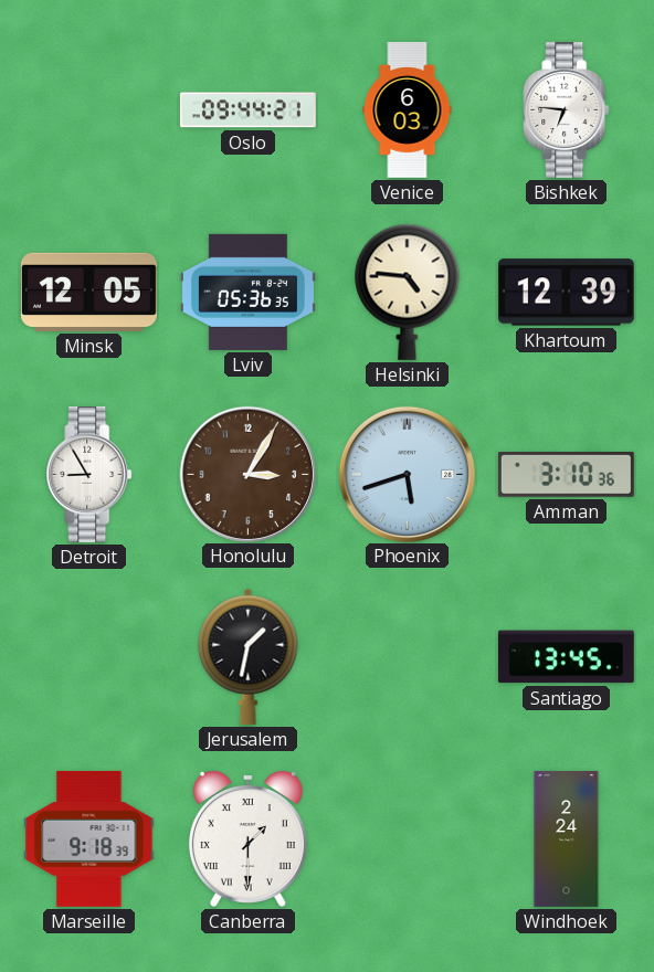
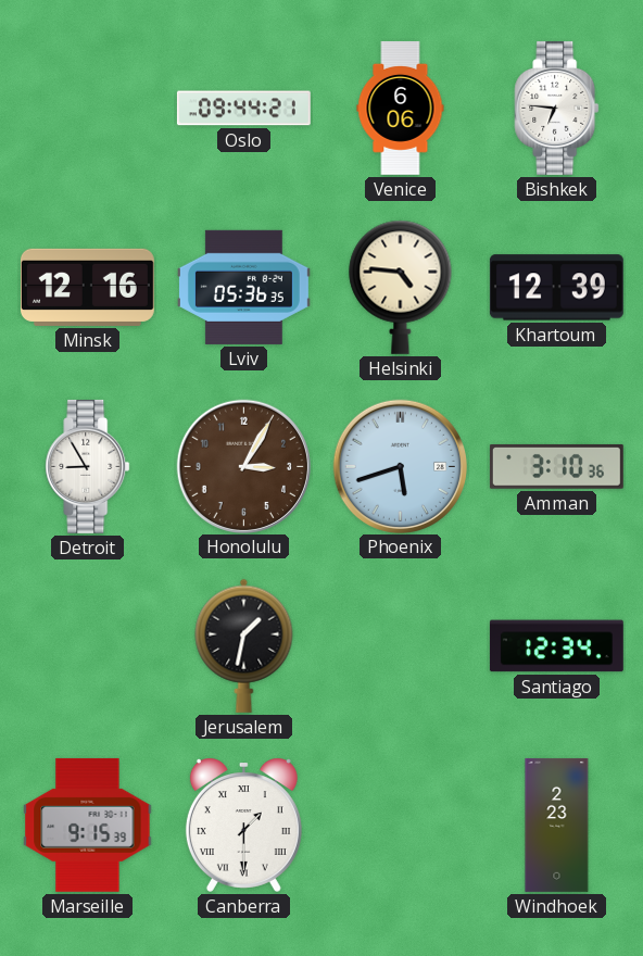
Venice: 6:03 -> 6:06 (401, 108)
Minsk: 12:05 -> 12:16 (87, 287)
Santiago: 13:45 -> 12:34 (556, 646)
Marseille: 9:18 -> 9:15 (88, 825)
Windhoek: 2:24 -> 2:23 (557, 825)
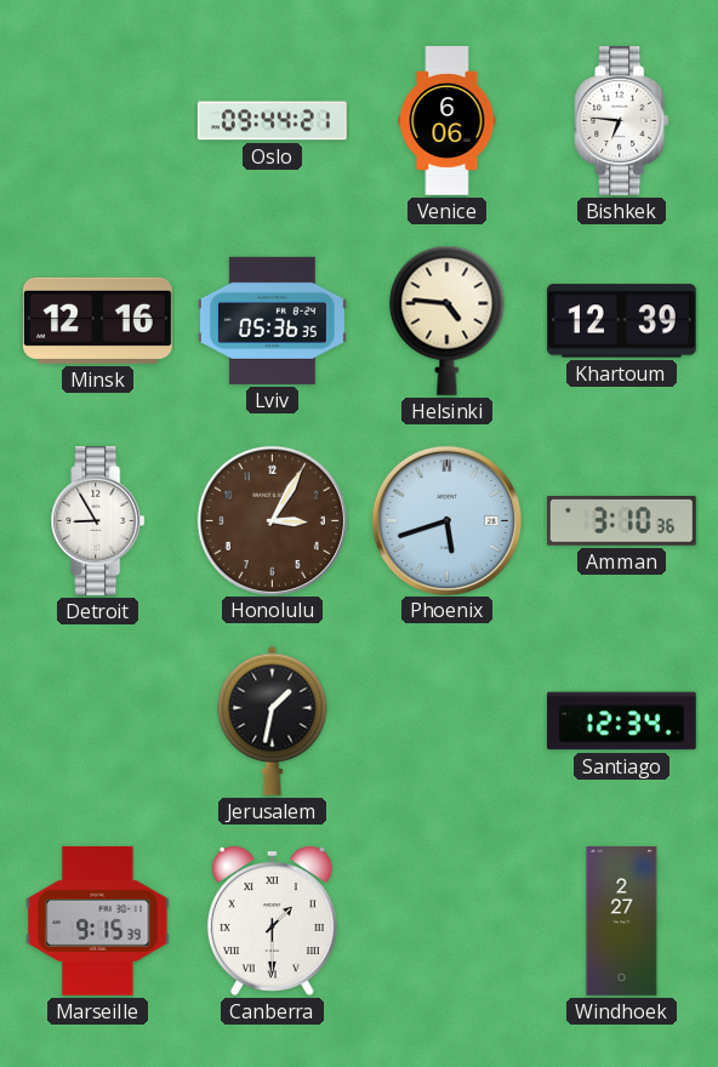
Windhoek: 2:23 -> 2:27 (622, 920)
